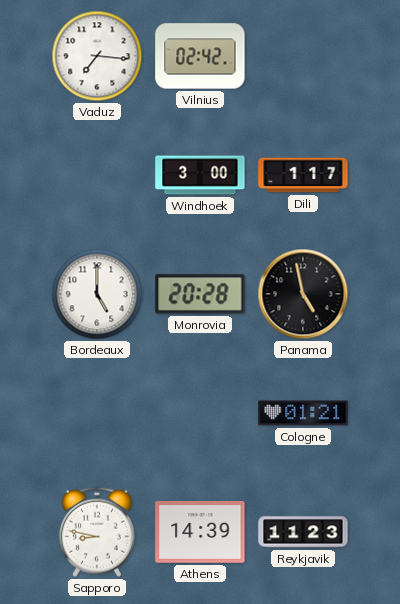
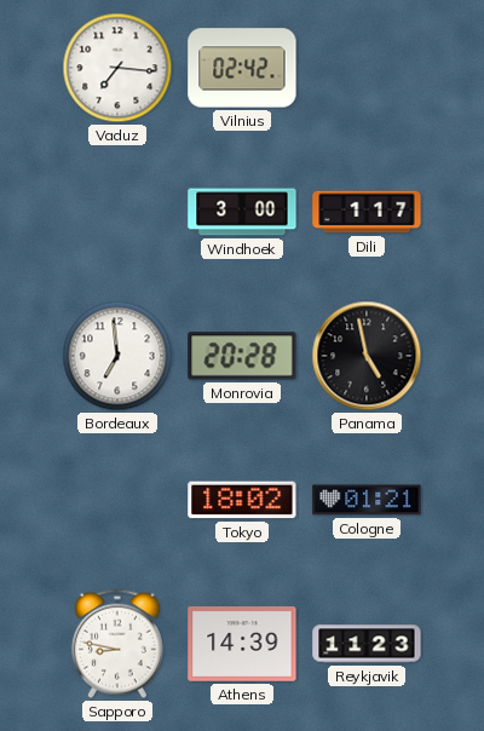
Bordeaux: 5:00 -> 6:59 (117, 356)
Tokyo: none -> 18:02 (242, 500)
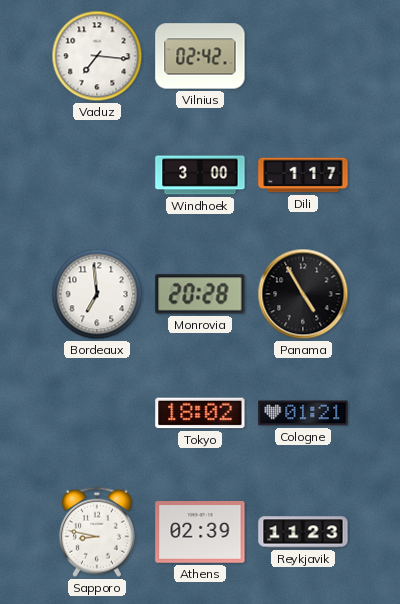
Panama: 4:58 -> 4:55 (303, 294)
Athens: 14:39 -> 02:39 (200, 533)
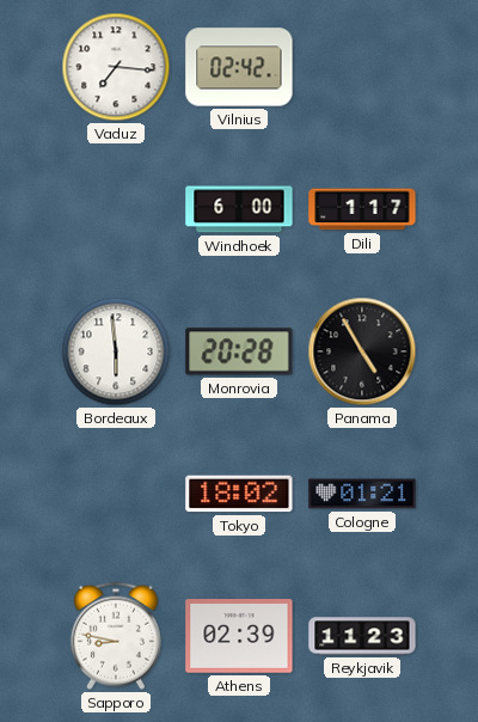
Windhoek: 3:00 -> 6:00 (239, 209)
Bordeaux: 6:59 -> 5:59 (116, 351)
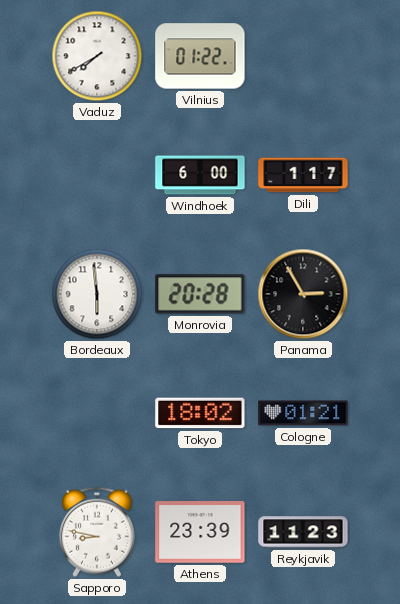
Vaduz: 7:16 -> 7:40 (97, 56)
Vilnius: 02:42 -> 01:22 (200, 56)
Panama: 4:55 -> 2:55 (303, 294)
Athens: 02:39 -> 23:39 (200, 533)
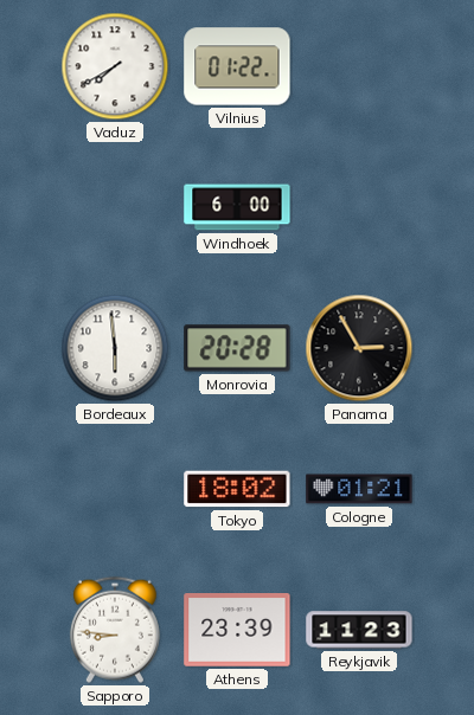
Dili: 1:17 -> none (303, 175)
Sapporo: 8:47 -> 8:46 (115, 630)
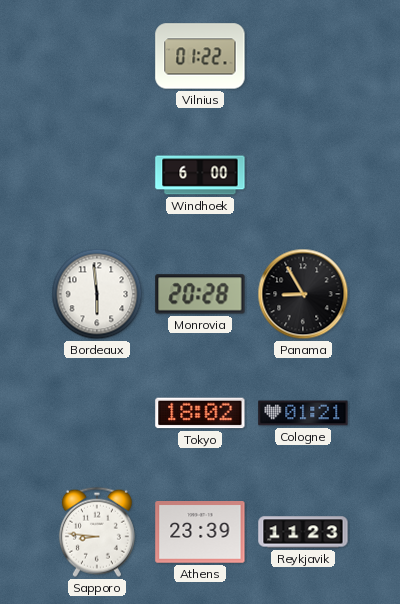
Vaduz: 7:40 -> none (115, 66)
Panama: 2:55 -> 8:55 (303, 294)
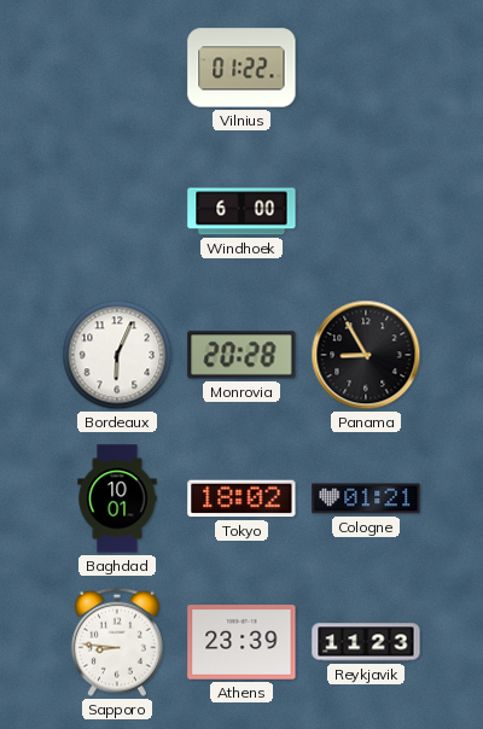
Bordeaux: 5:59 -> 6:04 (117, 355)
Baghdad: none -> 10:01 (117, 498)
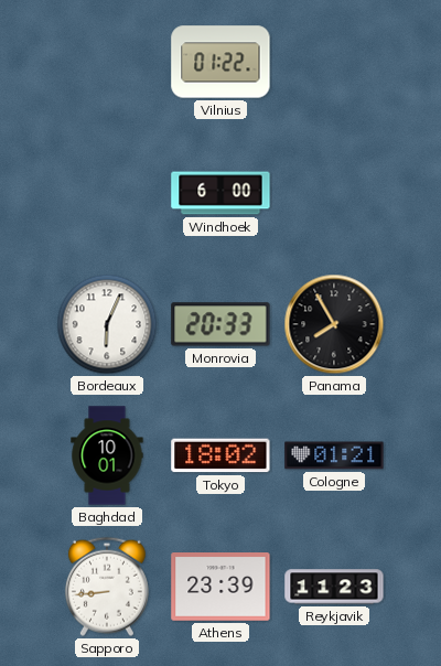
Monrovia: 20:28 -> 20:33 (220, 324)
Panama: 8:55 -> 7:55 (334, 324)
Sapporo: 8:46 -> 8:44 (107, 587)
